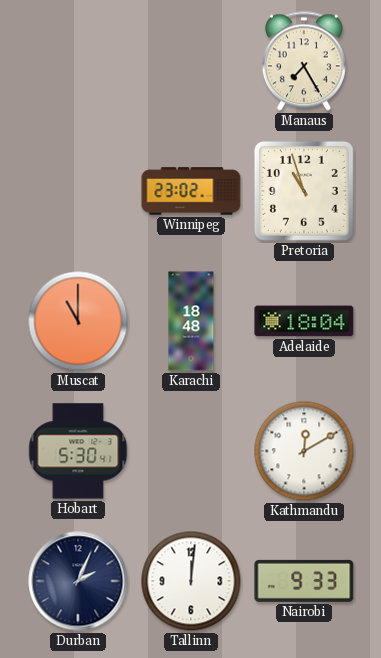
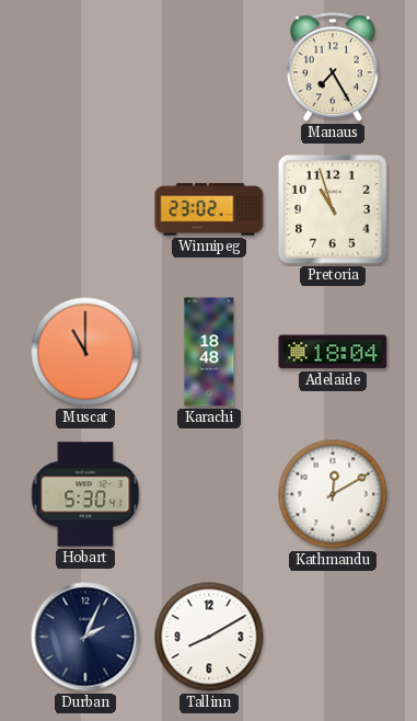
Tallinn: 12:01 -> 8:10 (209, 637)
Nairobi: 9:33 -> none (304, 581)
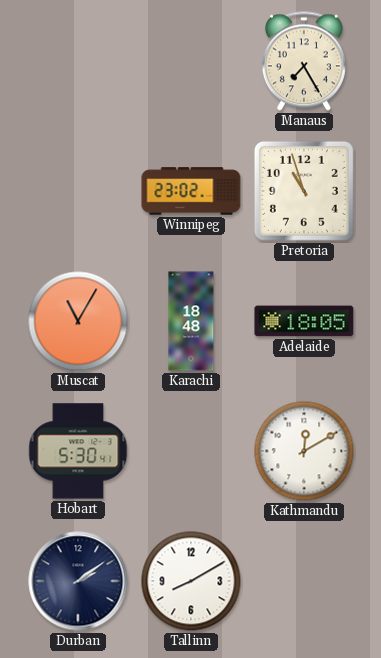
Muscat: 11:00 -> 11:05 (78, 321)
Adelaide: 18:04 -> 18:05 (304, 321)
Durban: 2:04 -> 2:09 (78, 581)
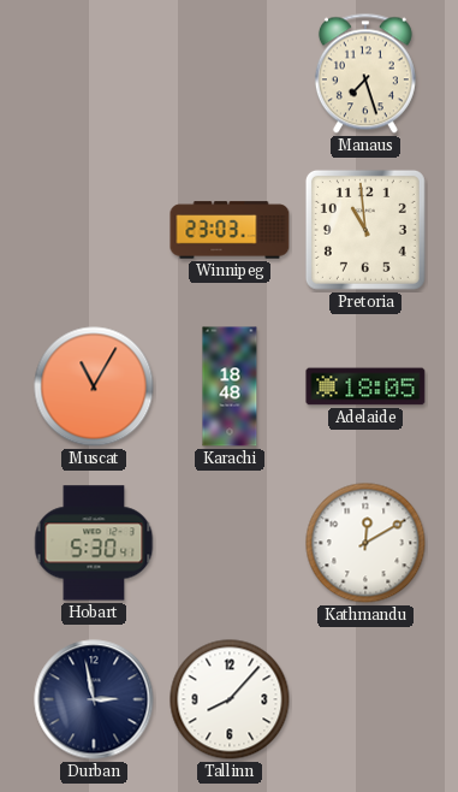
Manaus: 7:25 -> 7:27 (365, 73)
Winnipeg: 23:02 -> 23:03 (230, 230)
Pretoria: 10:57 -> 10:59 (365, 230)
Durban: 2:09 -> 2:58 (94, 699)
Tallinn: 8:10 -> 8:07 (230, 699)
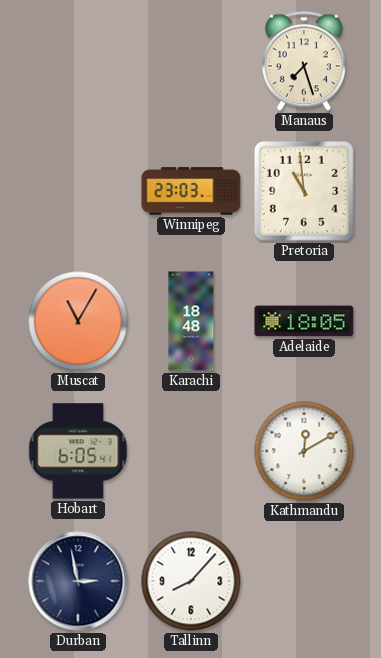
Hobart: 5:30 -> 6:05 (78, 451)
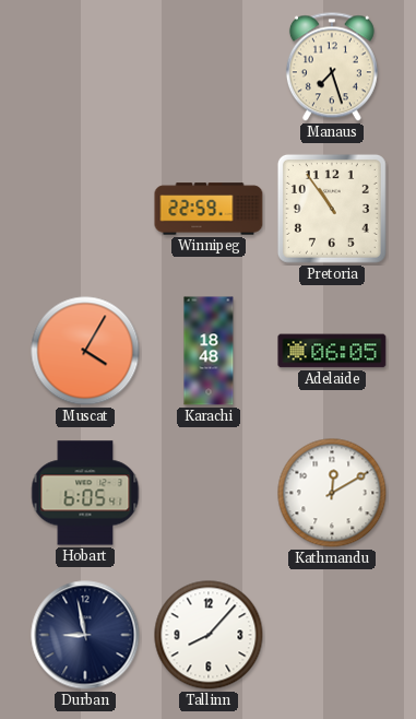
Winnipeg: 23:03 -> 22:59 (209, 209)
Pretoria: 10:59 -> 10:54 (332, 209)
Muscat: 11:05 -> 4:05 (85, 351)
Adelaide: 18:05 -> 06:05 (332, 351)
Durban: 2:58 -> 8:58 (85, 635)
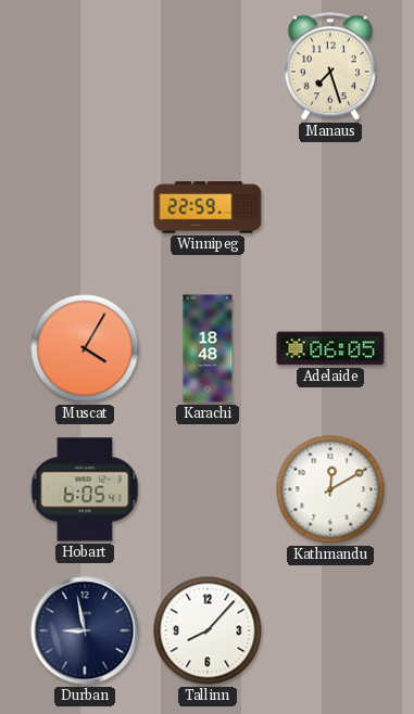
Pretoria: 10:54 -> none (332, 209)
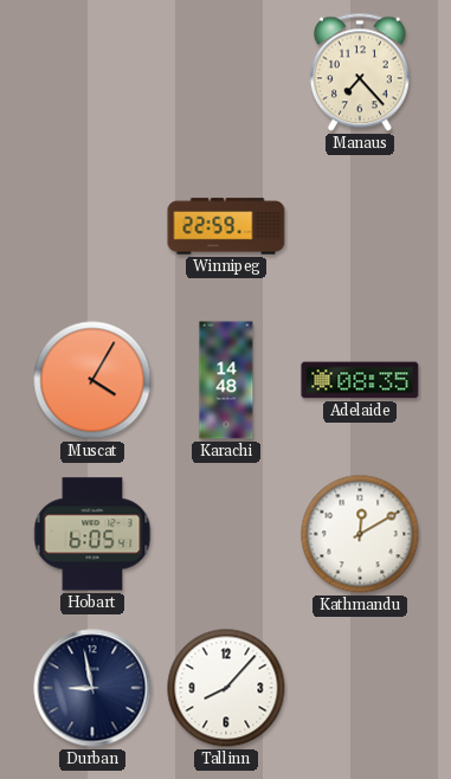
Manaus: 7:27 -> 7:23 (360, 72)
Karachi: 18:48 -> 14:48 (226, 380)
Adelaide: 06:05 -> 08:35 (360, 380)
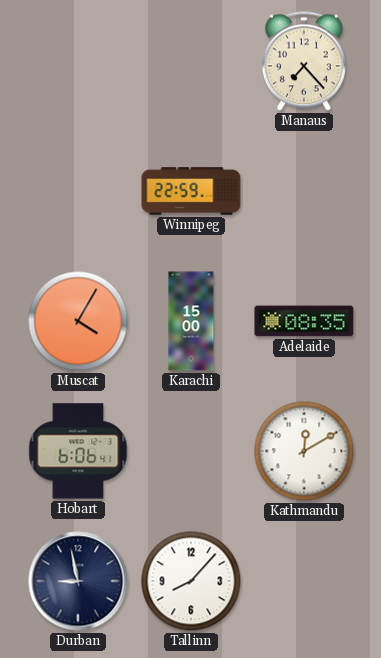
Karachi: 14:48 -> 15:00 (191, 321)
Hobart: 6:05 -> 6:06 (78, 451)
